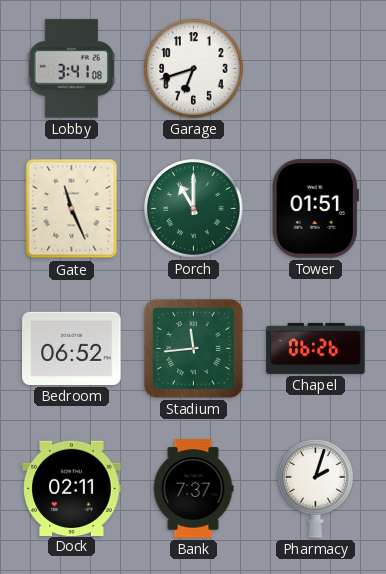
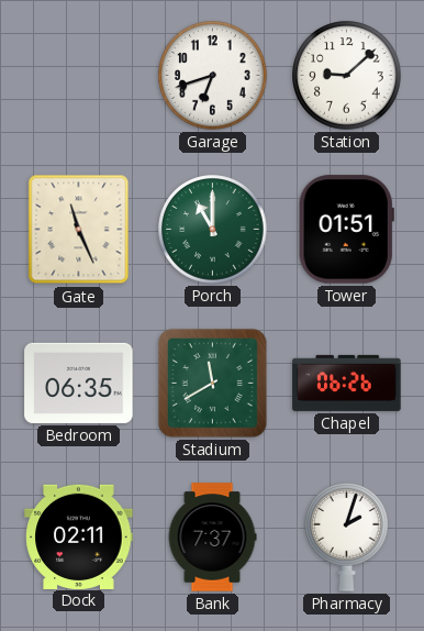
Lobby: 3:41 -> none (71, 69)
Station: none -> 9:08 (347, 76)
Bedroom: 06:52 -> 06:35 (79, 383)
Stadium: 11:44 -> 11:40 (212, 383)
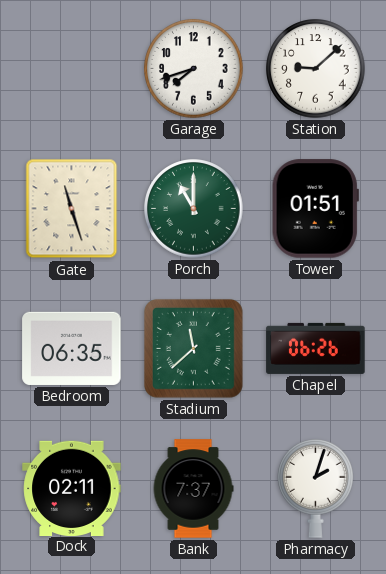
Garage: 6:42 -> 7:42 (194, 69)
Gate: 11:26 -> 11:27 (72, 209)
Stadium: 11:40 -> 11:38 (193, 348)
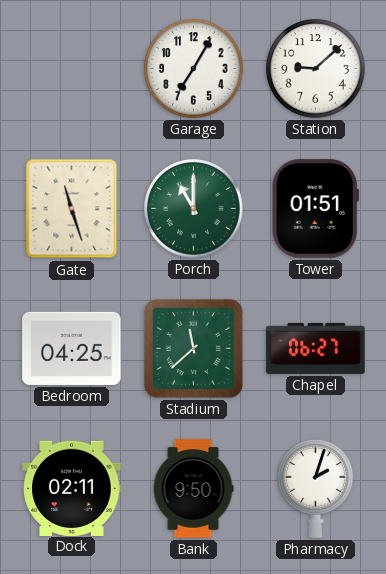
Garage: 7:42 -> 7:05 (194, 69)
Bedroom: 06:35 -> 04:25 (72, 348)
Chapel: 06:26 -> 06:27 (316, 348)
Bank: 7:37 -> 9:50 (193, 489)
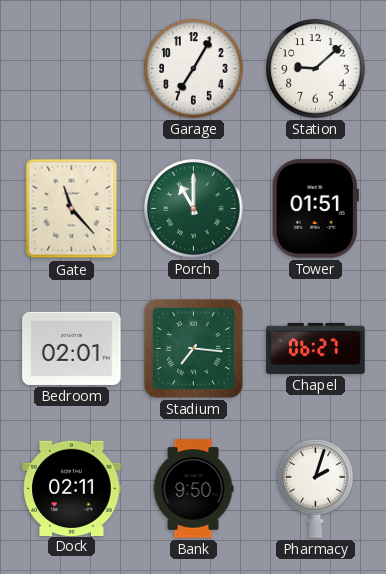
Gate: 11:27 -> 11:23 (72, 209)
Bedroom: 04:25 -> 02:01 (72, 348)
Stadium: 11:38 -> 7:16 (193, 348)
